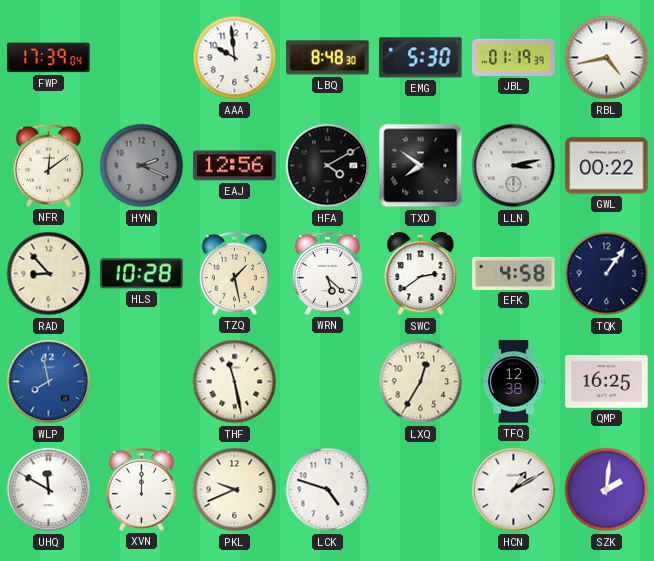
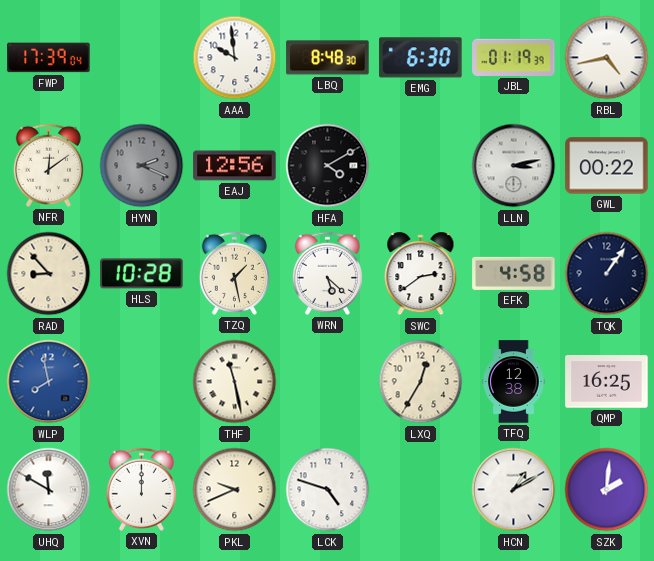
EMG: 5:30 -> 6:30 (421, 58)
TXD: 7:51 -> none (421, 166)
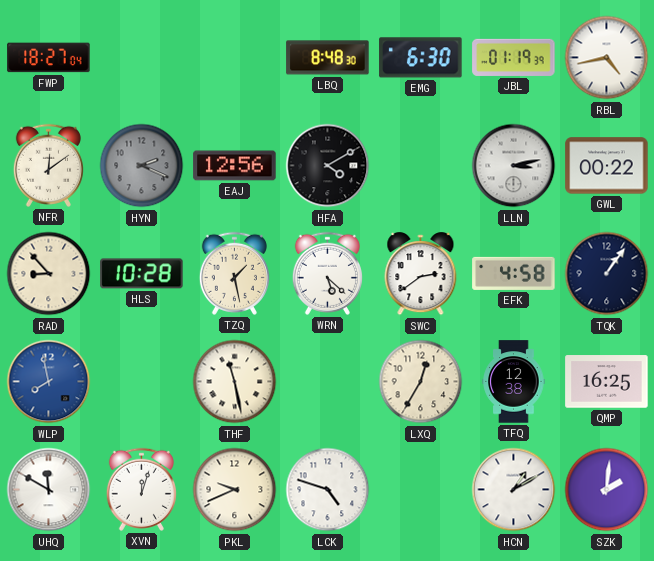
FWP: 17:39 -> 18:27 (49, 58)
AAA: 9:59 -> none (235, 58)
XVN: 12:00 -> 12:03 (141, 489)
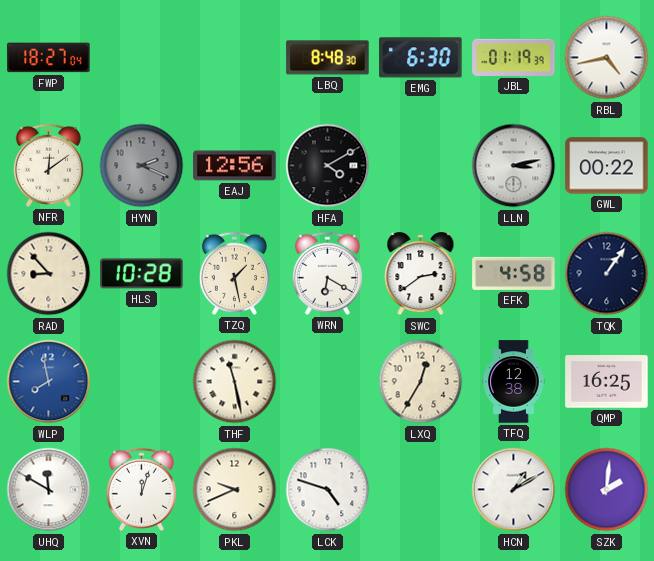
WRN: 5:22 -> 6:20 (327, 273)
